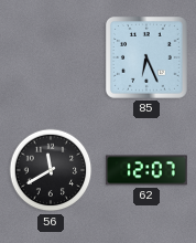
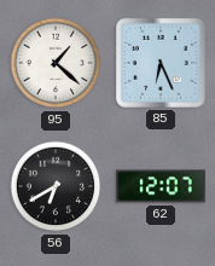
95: none -> 1:22 (56, 63)
56: 11:40 -> 6:40 (56, 186)
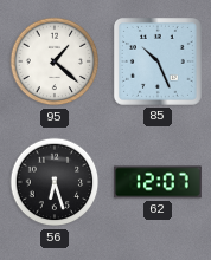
85: 6:26 -> 10:26 (158, 61)
56: 6:40 -> 6:27 (55, 182)
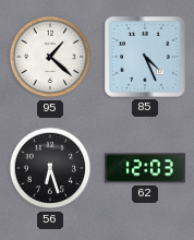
85: 10:26 -> 4:26 (145, 57)
62: 12:07 -> 12:03 (145, 168)
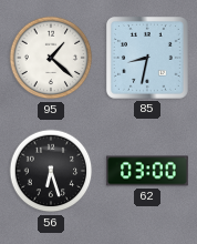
85: 4:26 -> 8:32 (147, 58)
62: 12:03 -> 03:00 (147, 171)
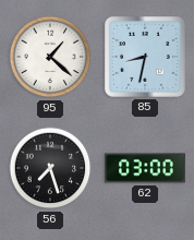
56: 6:27 -> 7:27 (50, 168)
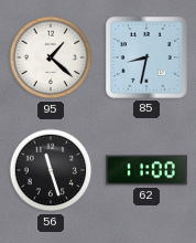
56: 7:27 -> 11:27 (51, 170)
62: 03:00 -> 11:00 (146, 170)
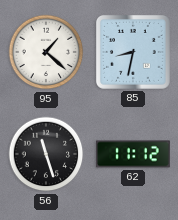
62: 11:00 -> 11:12 (133, 154)
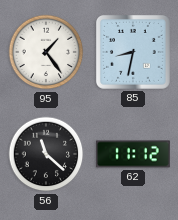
95: 1:22 -> 1:24 (46, 52)
56: 11:27 -> 11:22 (46, 154)
